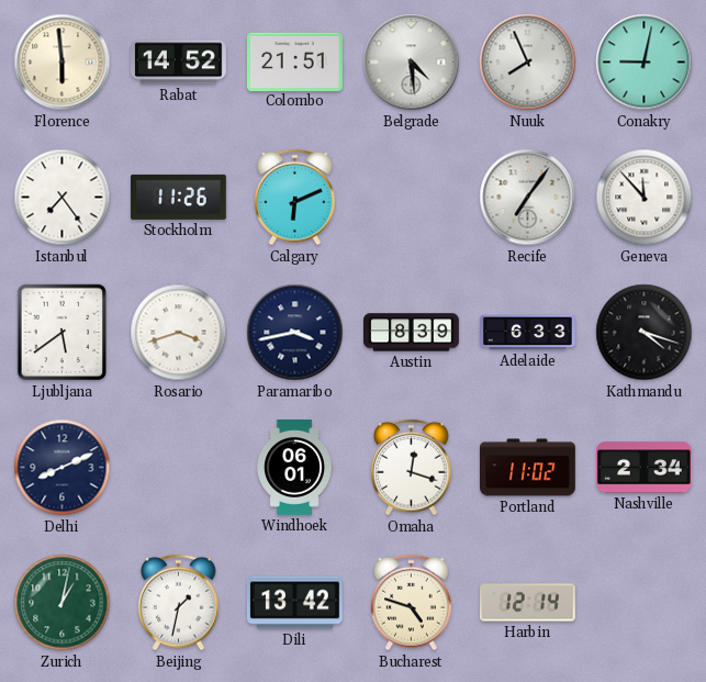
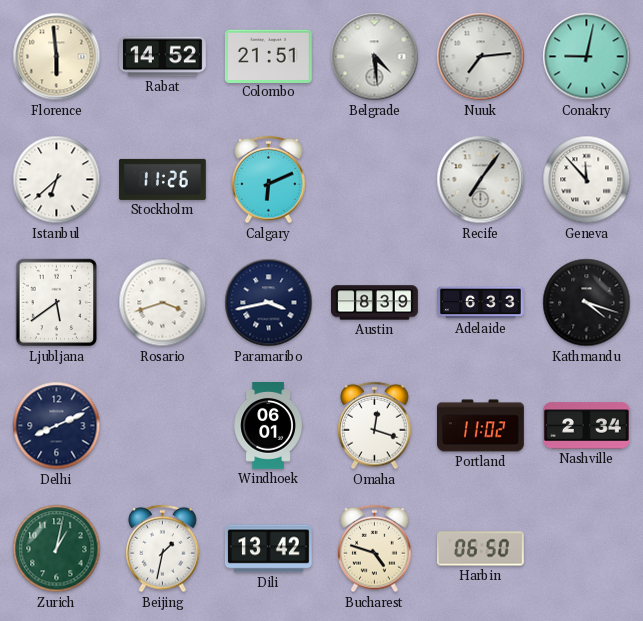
Nuuk: 7:56 -> 7:14 (481, 57)
Istanbul: 7:24 -> 6:38 (57, 180)
Harbin: 12:14 -> 06:50 (480, 549)
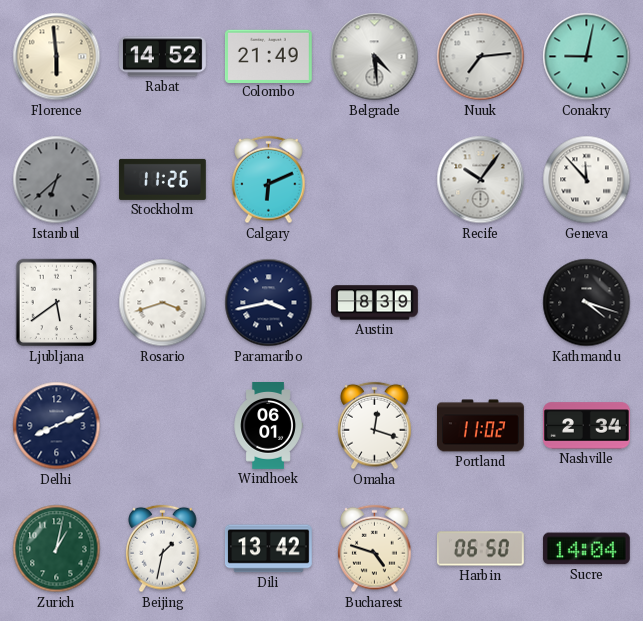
Colombo: 21:51 -> 21:49 (268, 56)
Istanbul dial: white -> grey (57, 180)
Recife: 7:06 -> 10:06 (481, 180)
Adelaide: 6:33 -> none (481, 303)
Sucre: none -> 14:04 (586, 549)
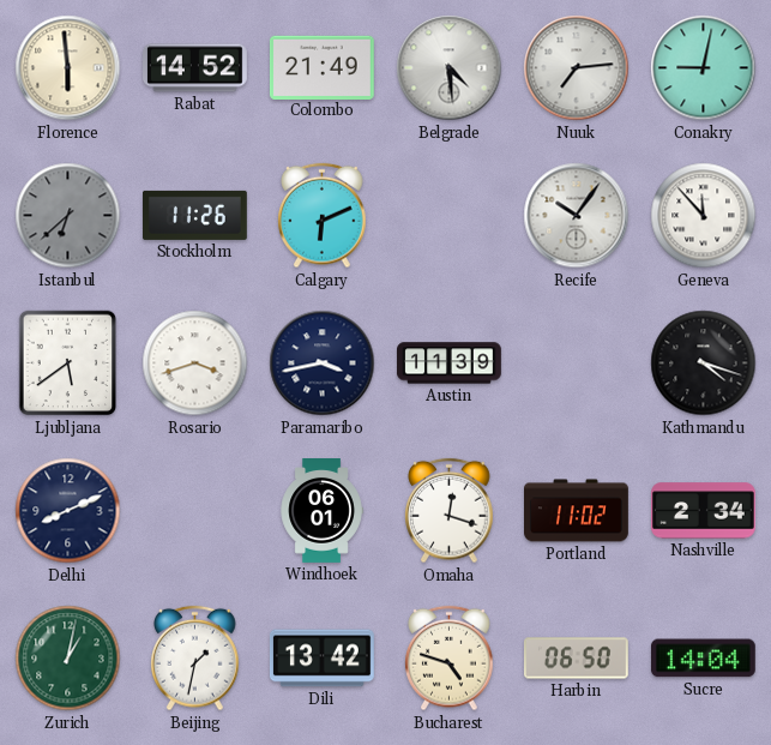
Austin: 8:39 -> 11:39 (450, 364)
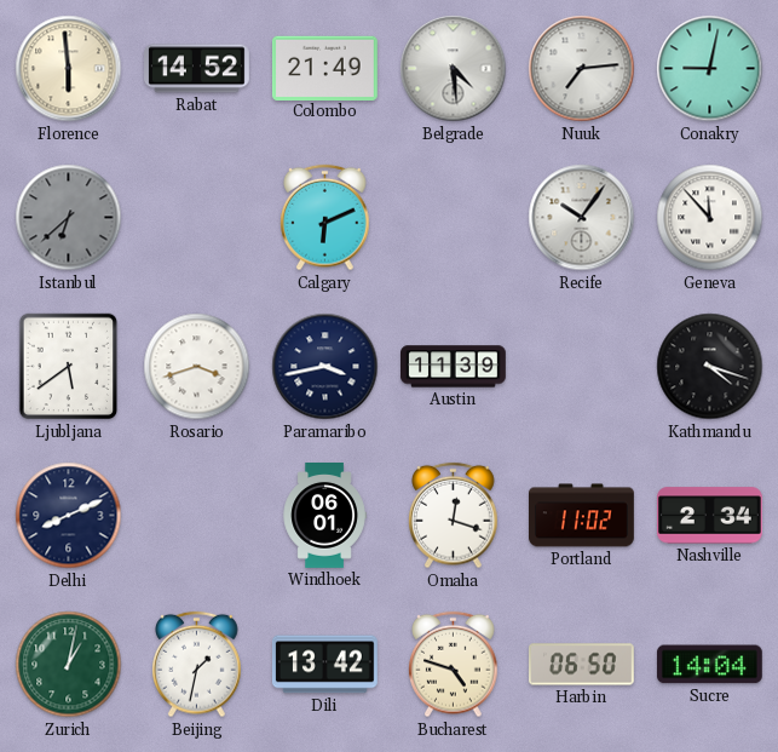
Stockholm: 11:26 -> none (195, 215)
